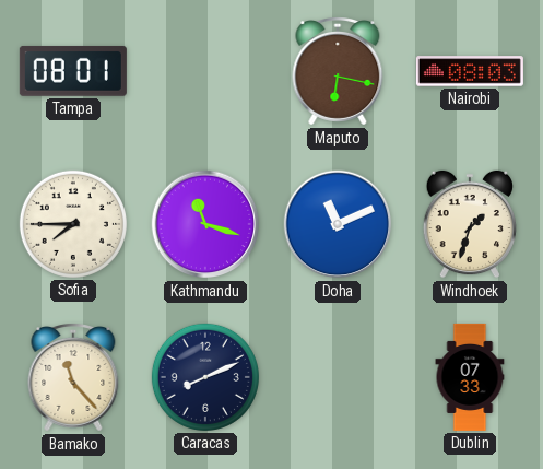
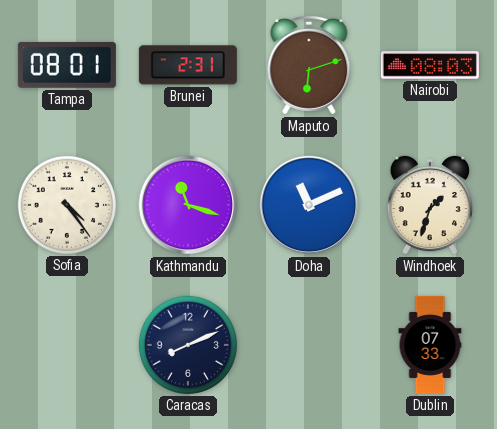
Brunei: none -> 2:31 (188, 65)
Maputo: 6:17 -> 6:12 (309, 66)
Sofia: 7:45 -> 4:24 (67, 205)
Bamako: 11:23 -> none (73, 378)
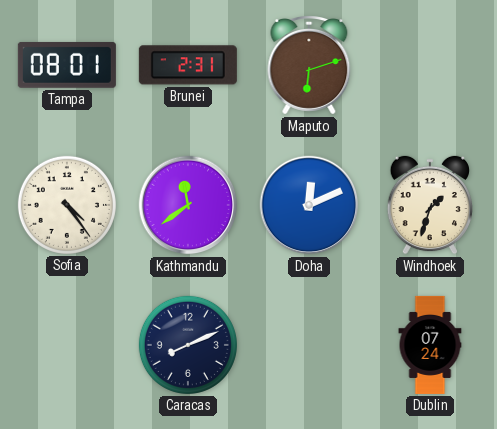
Nairobi: 08:03 -> none (430, 65)
Kathmandu: 11:18 -> 11:39 (188, 205)
Doha: 11:11 -> 12:11 (309, 205)
Dublin: 07:33 -> 07:24 (430, 345)
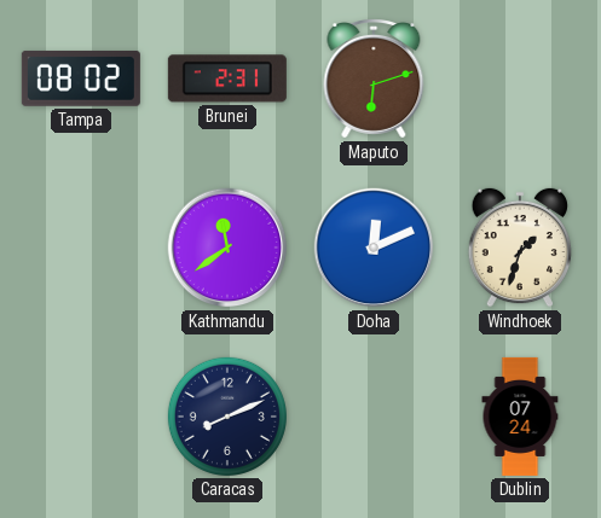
Tampa: 08:01 -> 08:02 (81, 78)
Sofia: 4:24 -> none (67, 205)
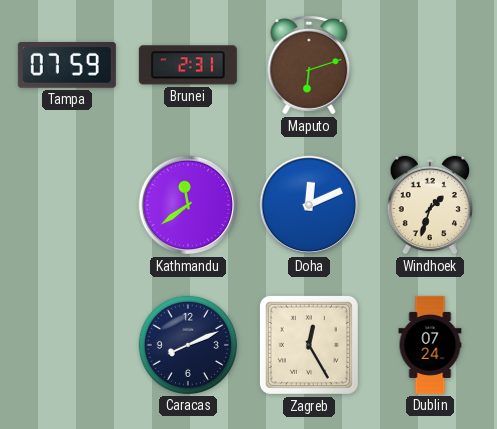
Tampa: 08:02 -> 07:59 (67, 65)
Zagreb: none -> 12:25 (309, 345)
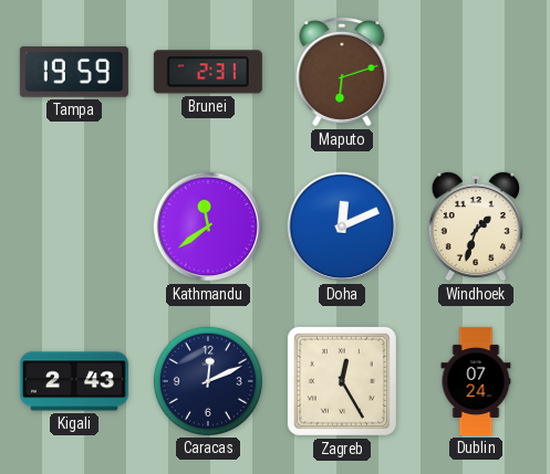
Tampa: 07:59 -> 19:59 (74, 72)
Kigali: none -> 2:43 (74, 381)
Caracas: 8:11 -> 12:11 (208, 381)
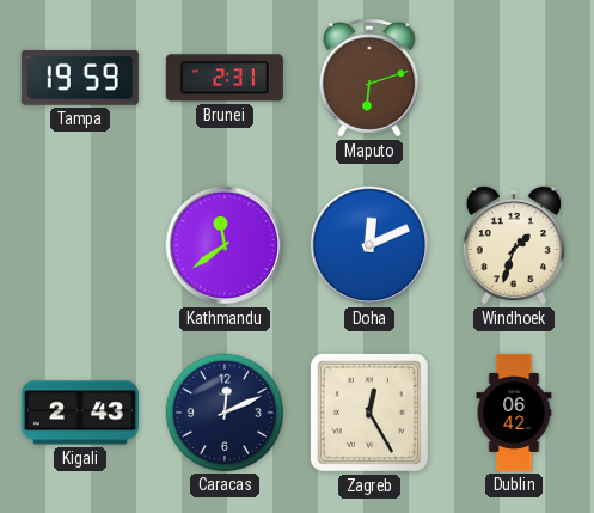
Dublin: 07:24 -> 06:42 (514, 413)
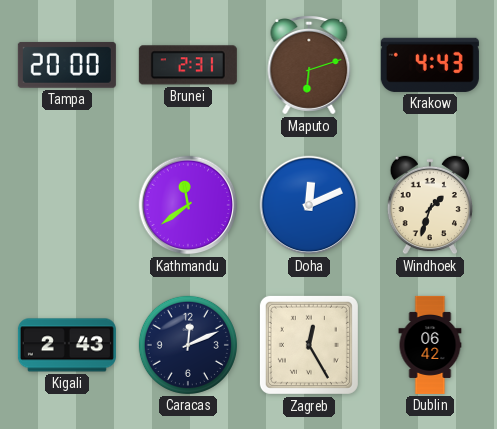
Tampa: 19:59 -> 20:00 (67, 65)
Krakow: none -> 4:43 (430, 65)
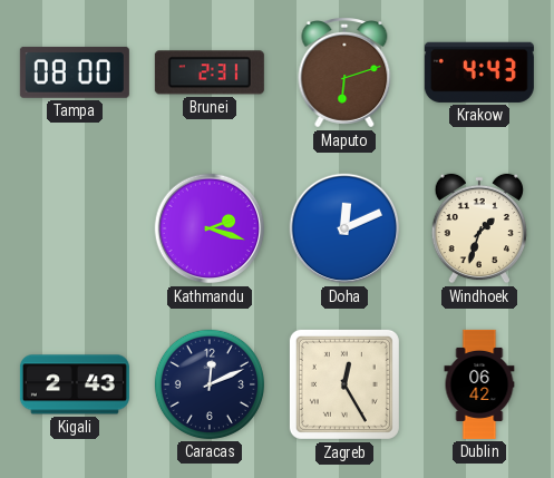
Tampa: 20:00 -> 08:00 (75, 72)
Kathmandu: 11:39 -> 2:18 (210, 228)
